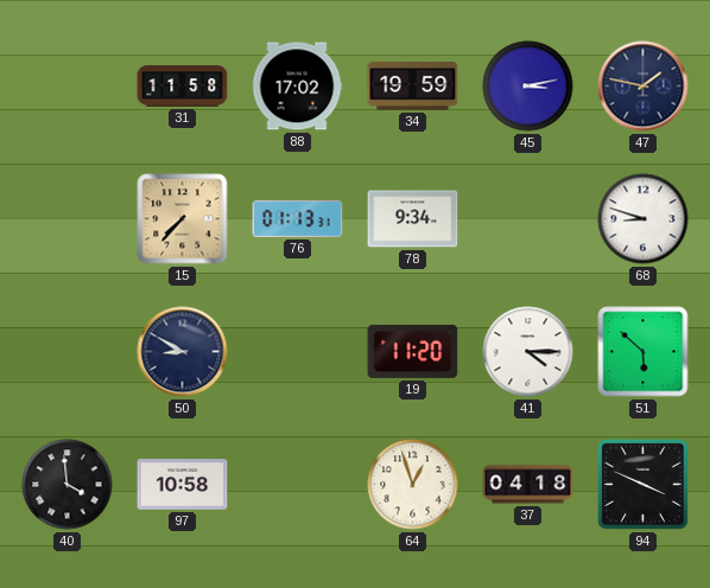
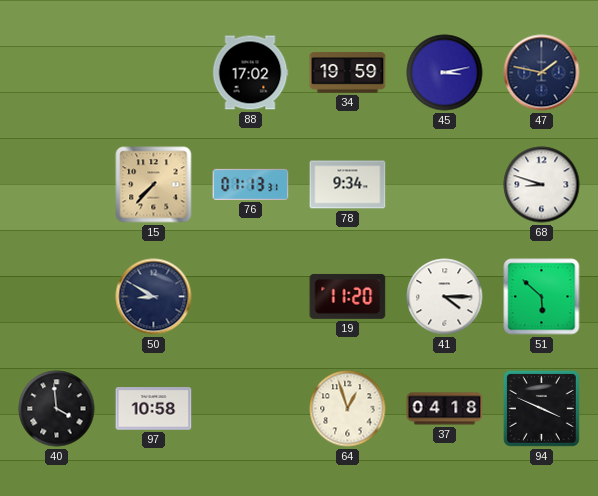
31: 11:58 -> none (183, 87)
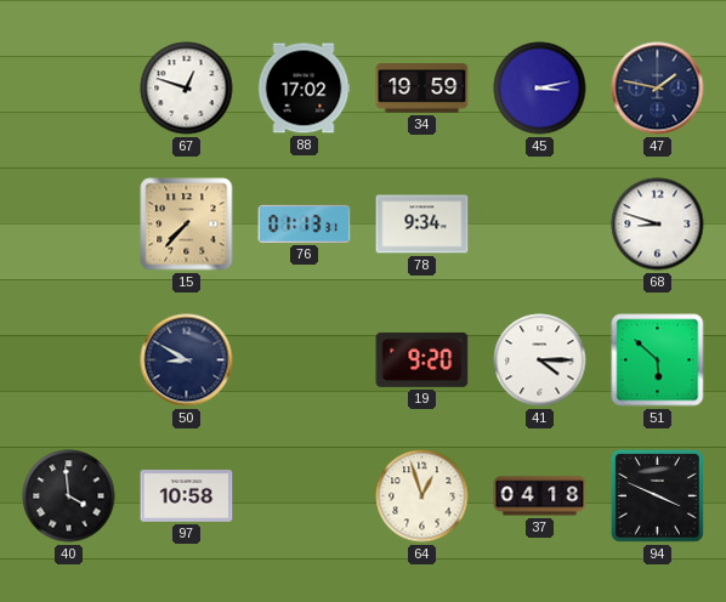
67: none -> 12:48 (187, 89)
19: 11:20 -> 9:20 (422, 359)
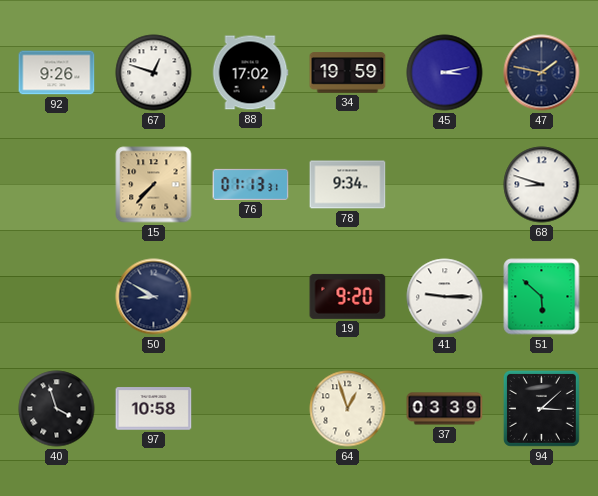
92: none -> 9:26 (57, 73)
41: 4:15 -> 9:15 (445, 297)
40: 3:59 -> 3:57 (57, 409)
37: 04:18 -> 03:39 (445, 409)
94: 3:49 -> 3:08 (541, 408)
